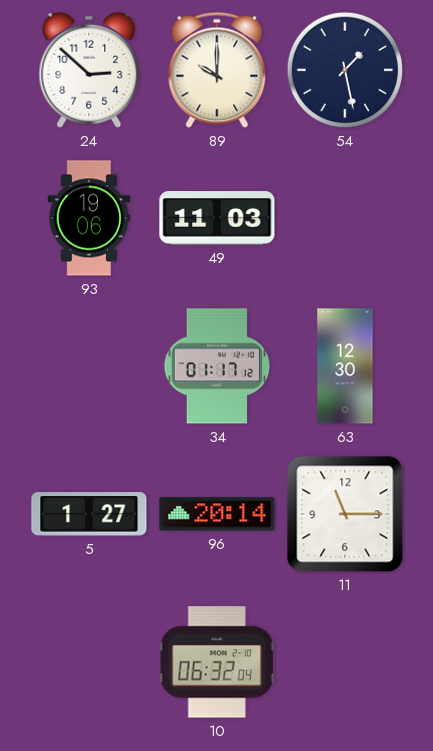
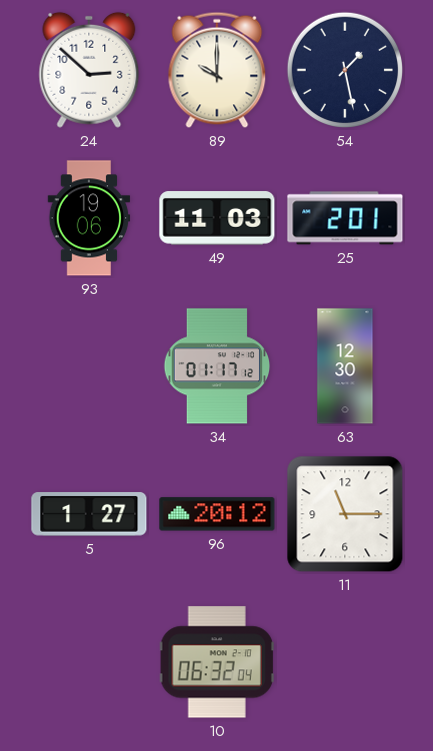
25: none -> 2:01 (345, 218)
96: 20:14 -> 20:12 (217, 514)
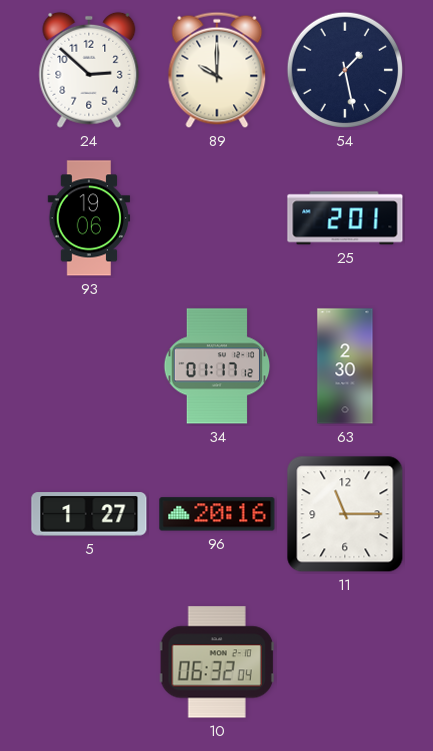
49: 11:03 -> none (217, 218)
63: 12:30 -> 2:30 (345, 366)
96: 20:12 -> 20:16 (217, 514)
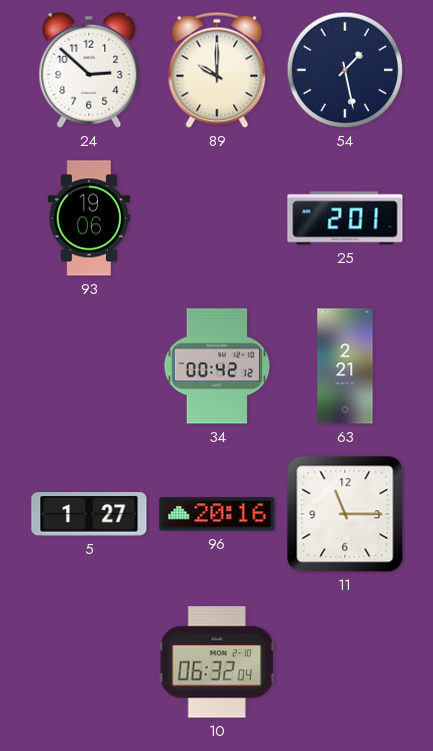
34: 01:17 -> 00:42 (217, 366)
63: 2:30 -> 2:21 (345, 366)
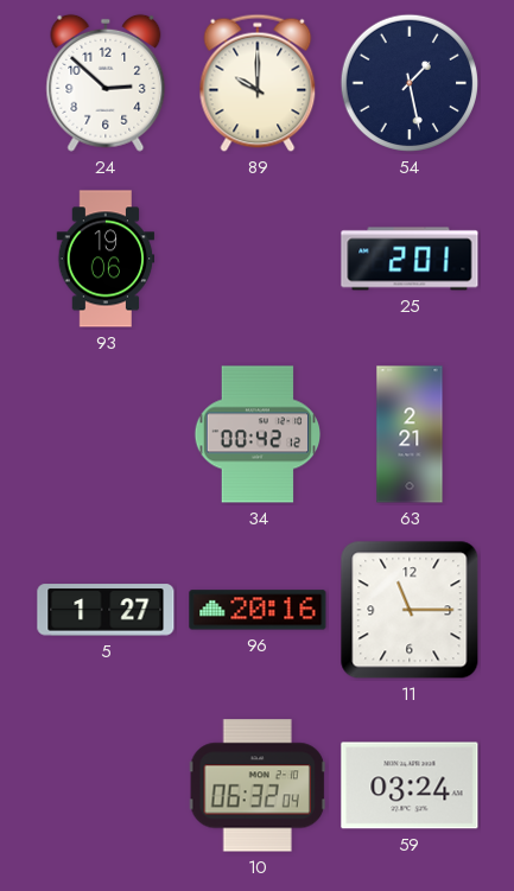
59: none -> 03:24 (410, 785)
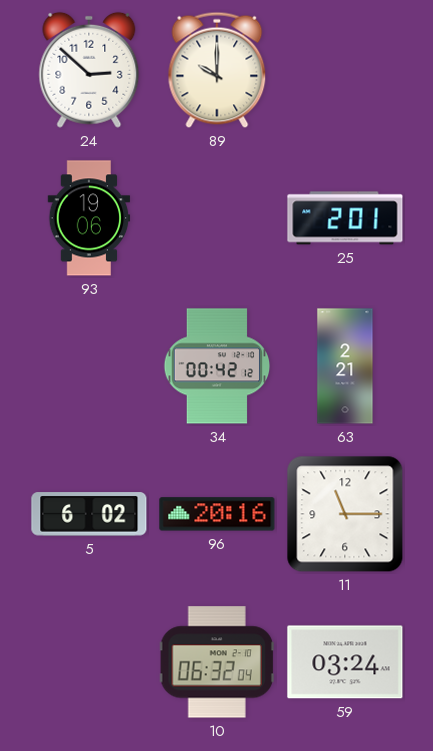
54: 1:28 -> none (410, 83)
5: 1:27 -> 6:02 (89, 514)
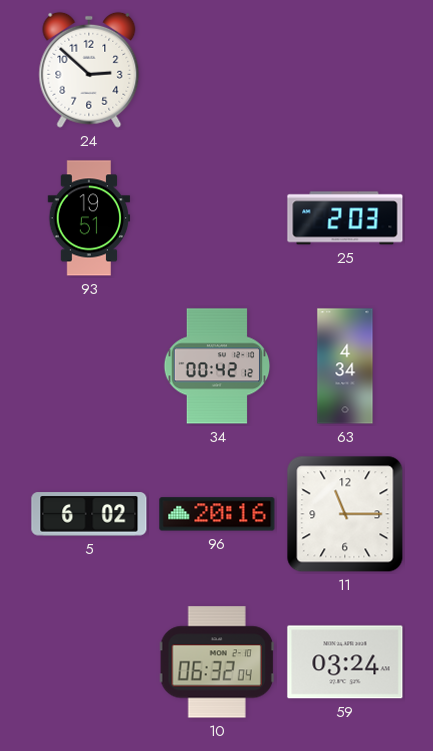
89: 10:00 -> none (217, 70)
93: 19:06 -> 19:51 (89, 218)
25: 2:01 -> 2:03 (345, 218)
63: 2:21 -> 4:34 (345, 366)
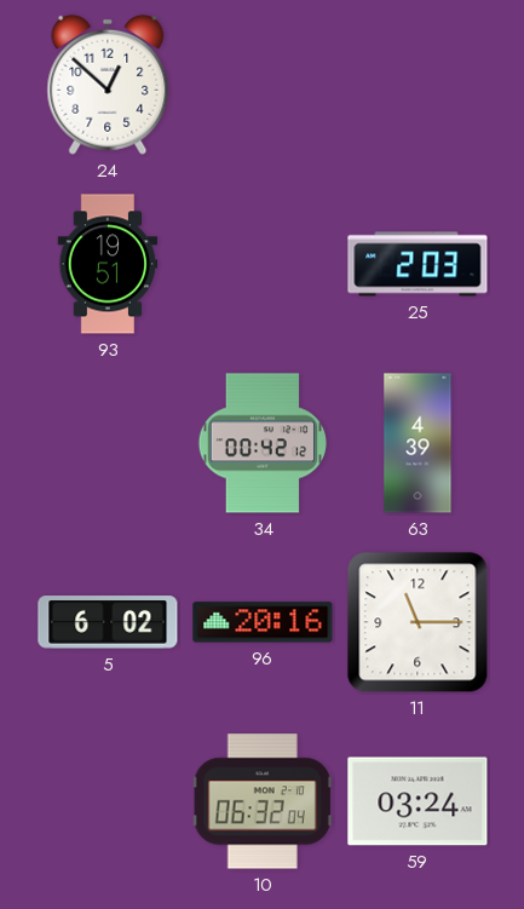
24: 2:52 -> 12:52 (108, 85)
63: 4:34 -> 4:39 (418, 443)
